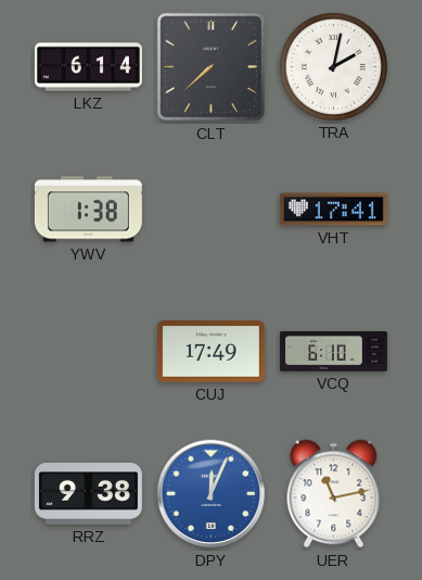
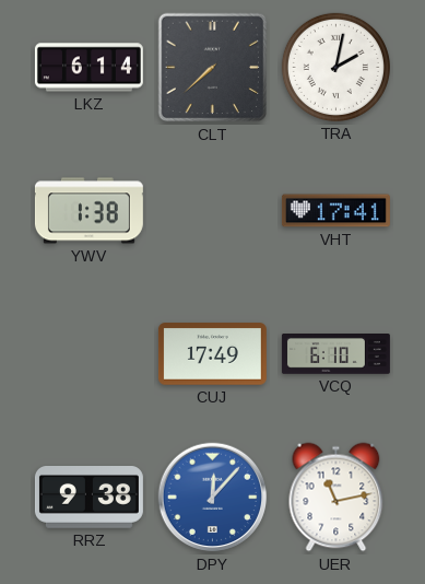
DPY: 12:04 -> 12:07 (213, 498)
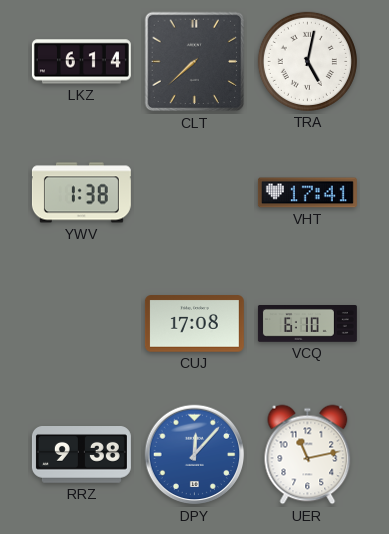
TRA: 2:02 -> 5:02 (307, 61)
CUJ: 17:49 -> 17:08 (194, 324)
